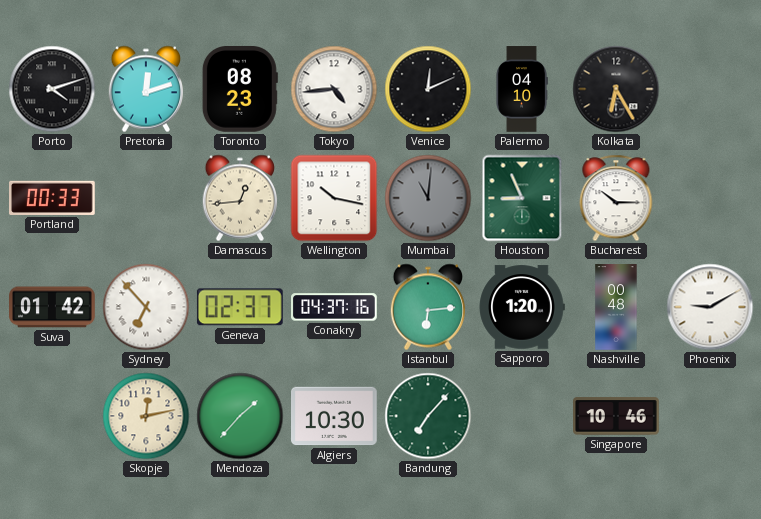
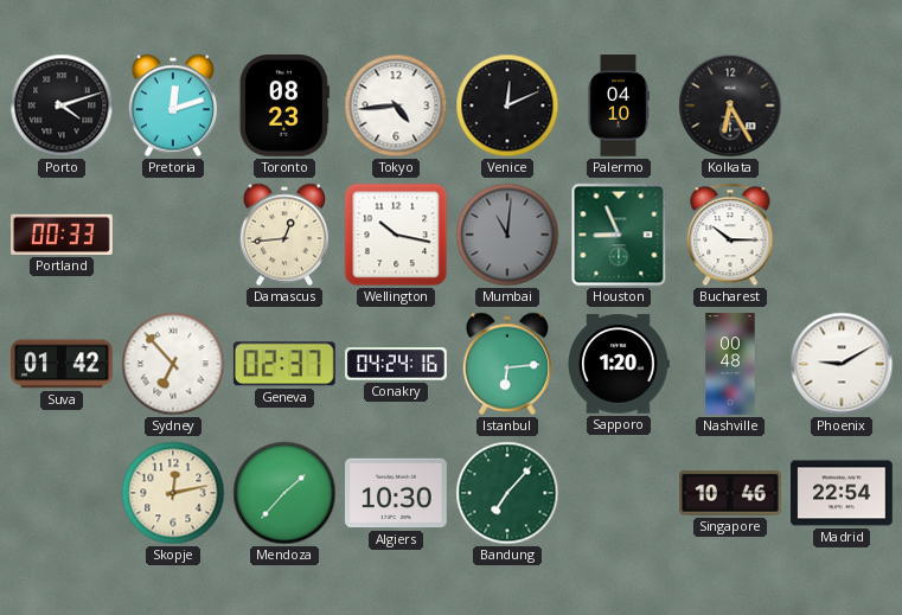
Conakry: 04:37 -> 04:24 (397, 364)
Madrid: none -> 22:54 (842, 493)
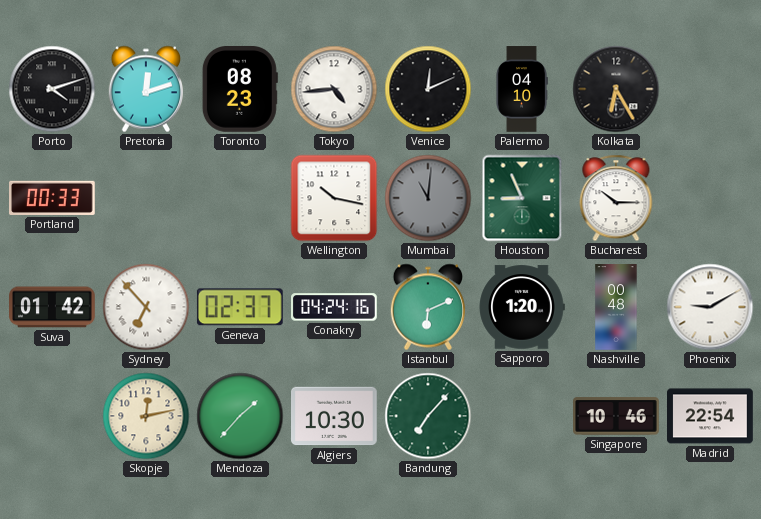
Damascus: 12:44 -> none (283, 235)
Istanbul: 6:14 -> 6:11 (427, 307)
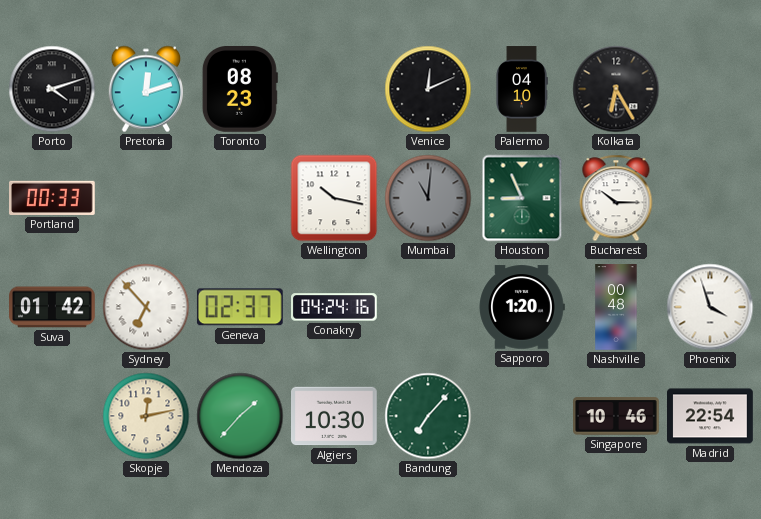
Tokyo: 4:44 -> none (334, 89)
Istanbul: 6:11 -> none (427, 307)
Phoenix: 9:10 -> 3:57 (710, 307)
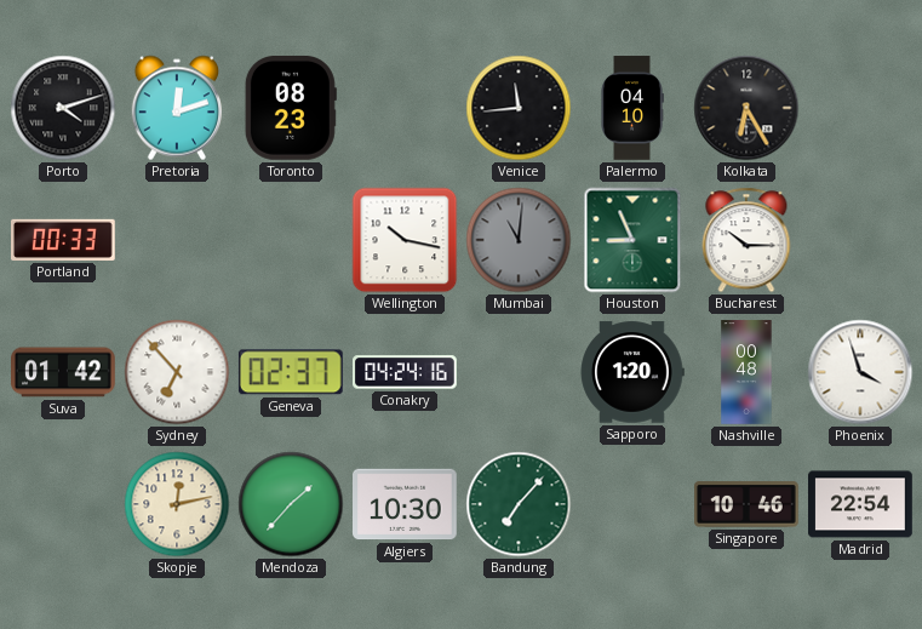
Venice: 12:11 -> 11:44 (519, 108)
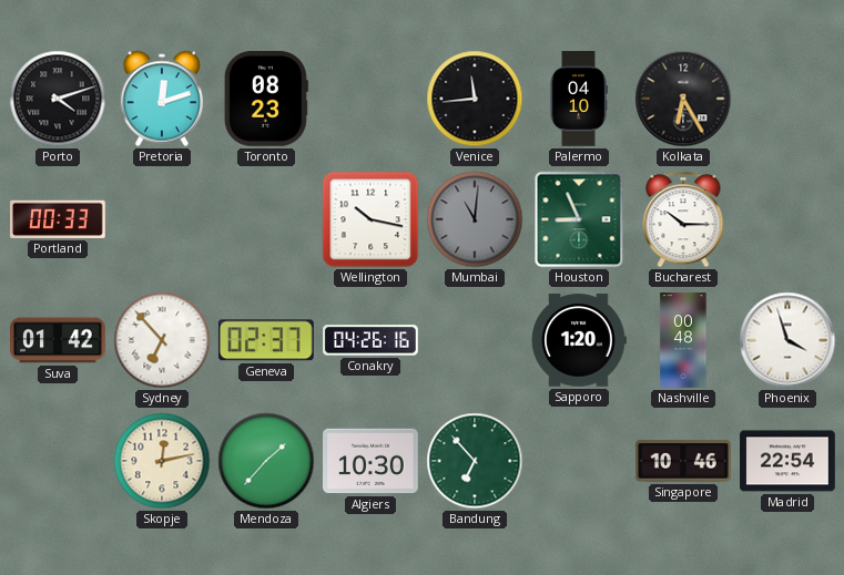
Conakry: 04:24 -> 04:26 (372, 340)
Bandung: 7:07 -> 6:53 (475, 461)
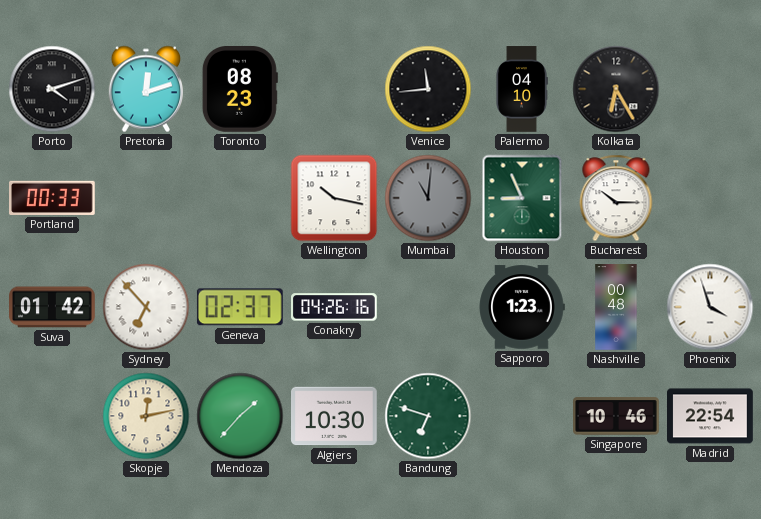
Sapporo: 1:20 -> 1:23 (522, 307)
Bandung: 6:53 -> 6:48 (428, 416)
